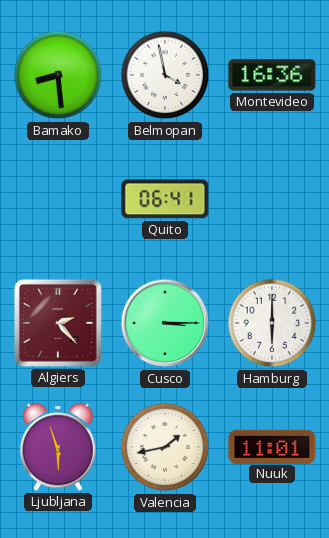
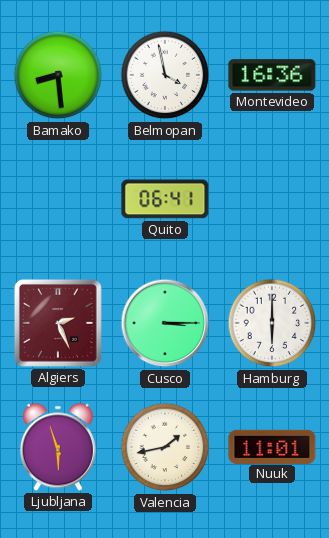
Algiers: 2:23 -> 2:26 (58, 323)
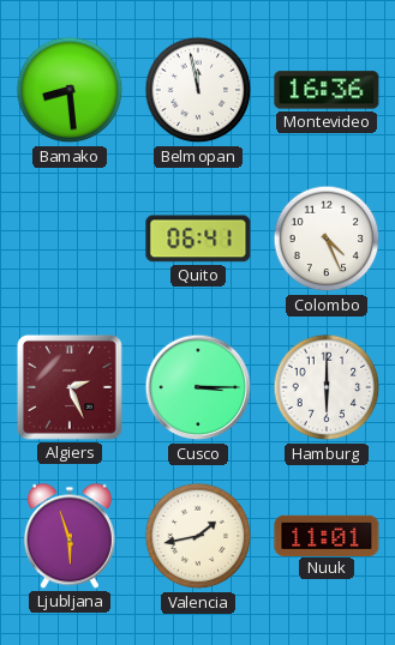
Belmopan: 3:58 -> 11:58 (198, 90)
Colombo: none -> 4:26 (327, 239)
